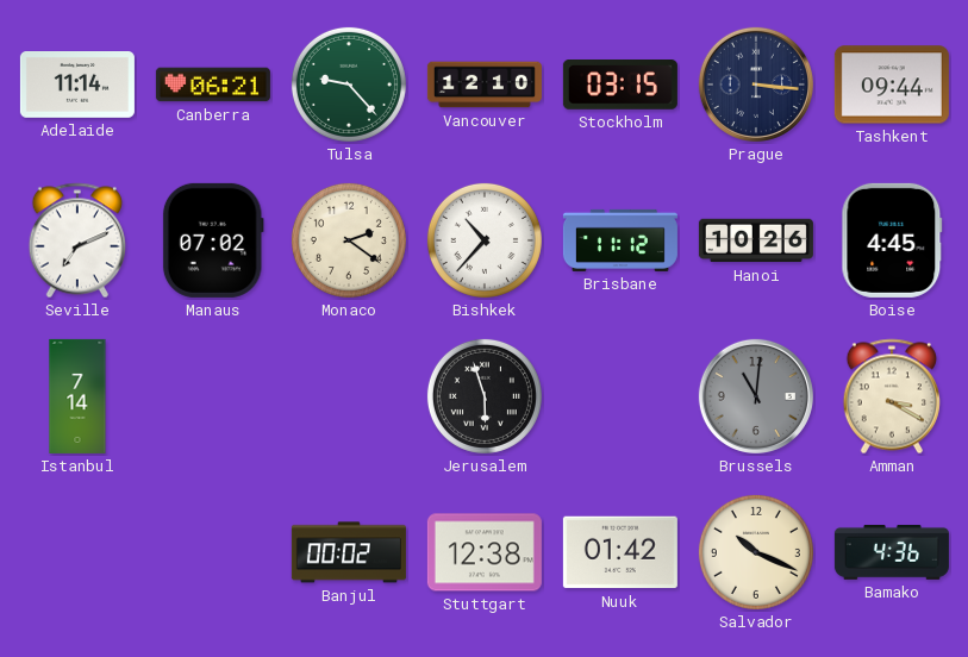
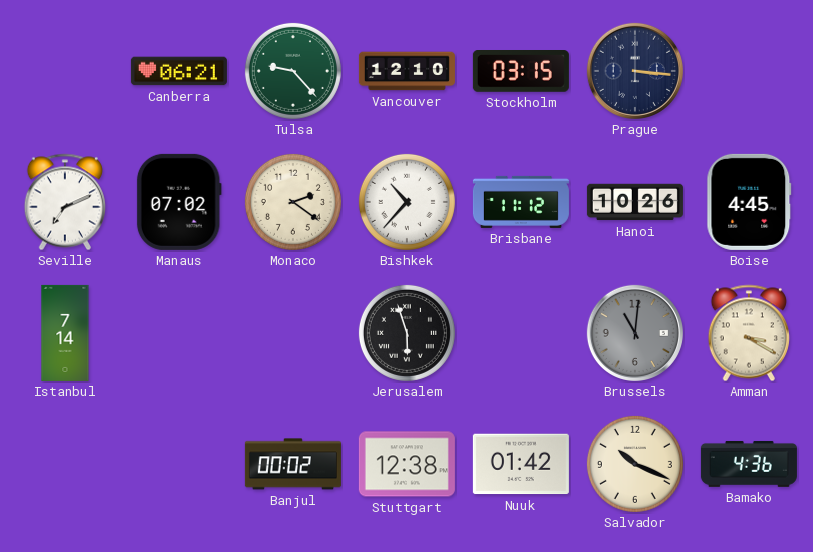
Adelaide: 11:14 -> none (77, 86)
Tashkent: 09:44 -> none (892, 85)
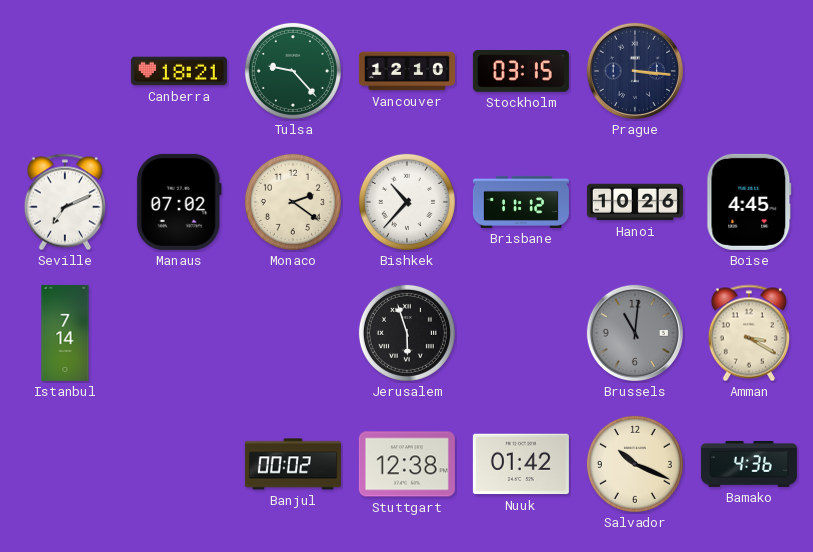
Canberra: 06:21 -> 18:21 (179, 71)
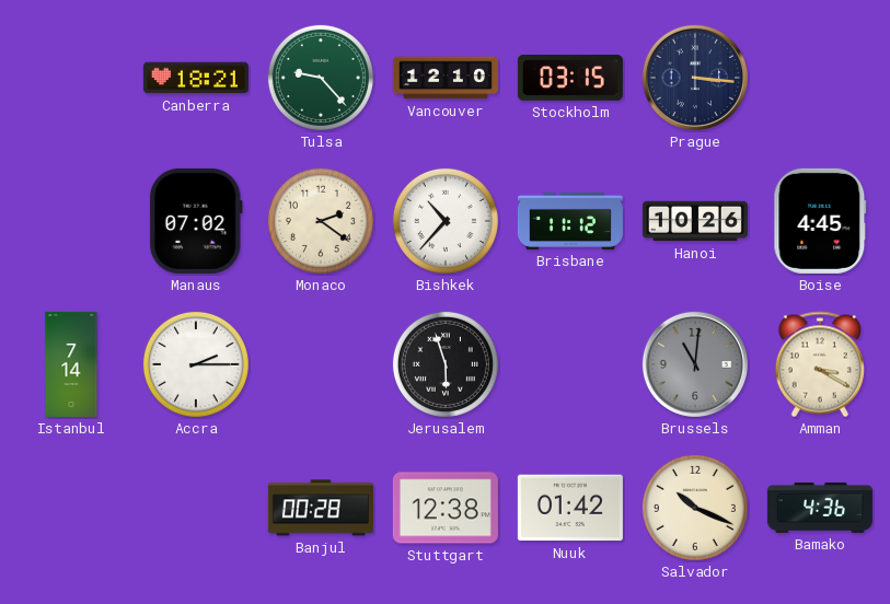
Seville: 7:11 -> none (65, 202)
Accra: none -> 2:15 (196, 364)
Banjul: 00:02 -> 00:28 (321, 508)
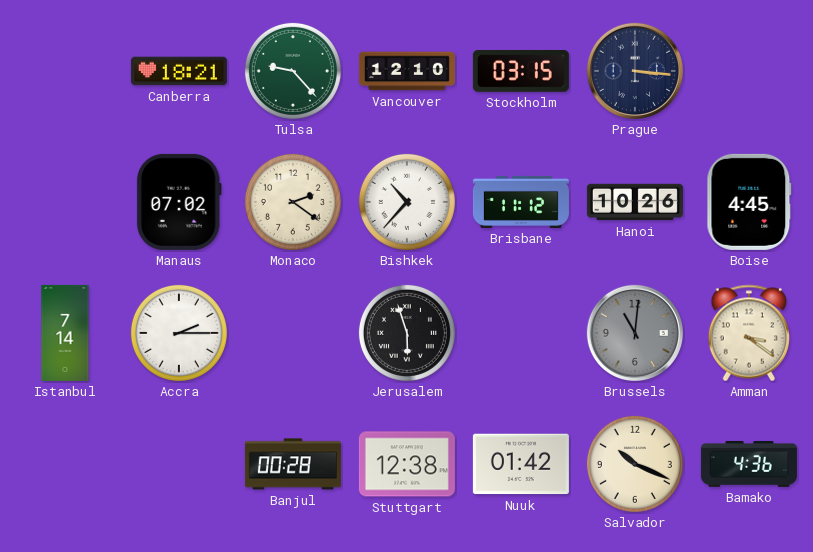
Amman: 3:20 -> 3:21 (749, 333)
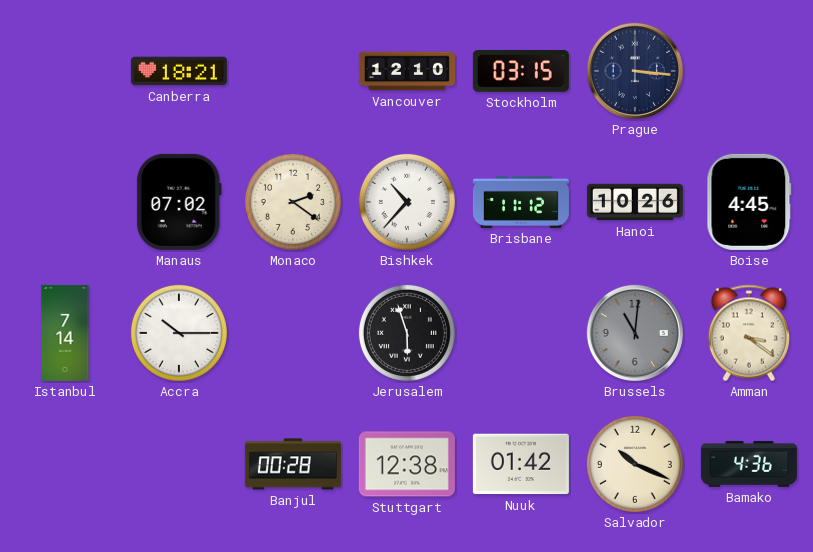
Tulsa: 9:23 -> none (293, 71)
Accra: 2:15 -> 10:15 (179, 333)
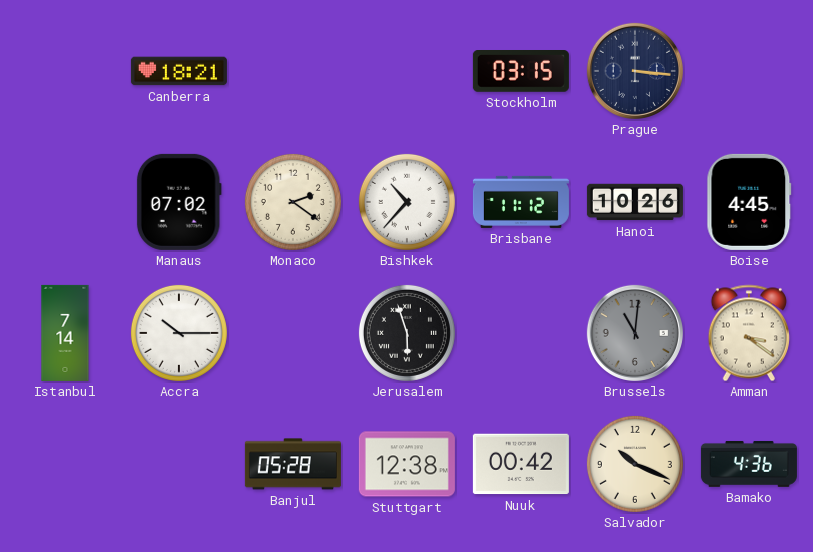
Vancouver: 12:10 -> none (407, 71)
Banjul: 00:28 -> 05:28 (293, 464)
Nuuk: 01:42 -> 00:42 (521, 464)
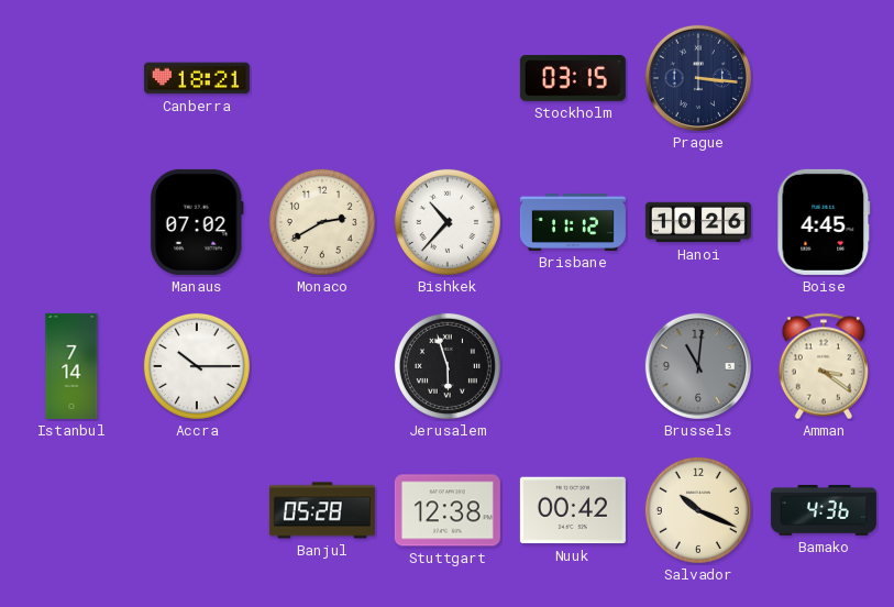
Monaco: 2:21 -> 2:40 (322, 222)
